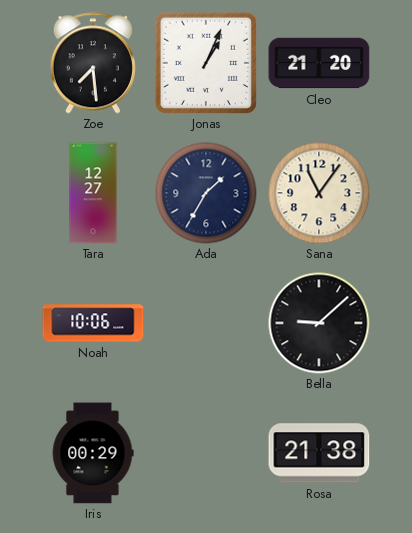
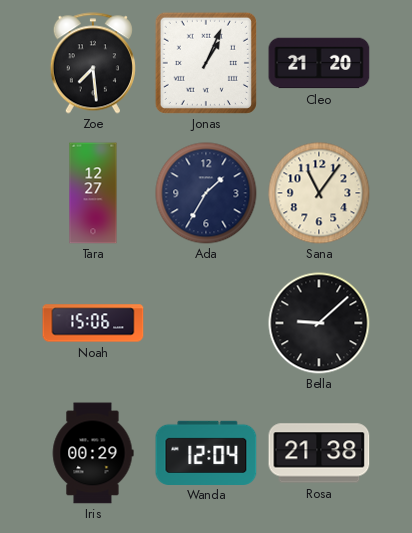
Noah: 10:06 -> 15:06 (93, 323)
Wanda: none -> 12:04 (206, 452)
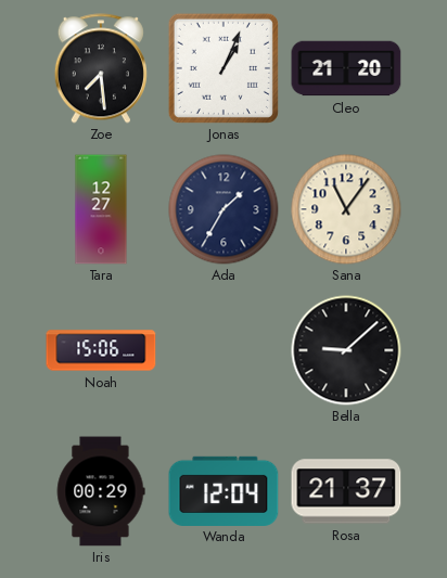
Rosa: 21:38 -> 21:37 (346, 491)
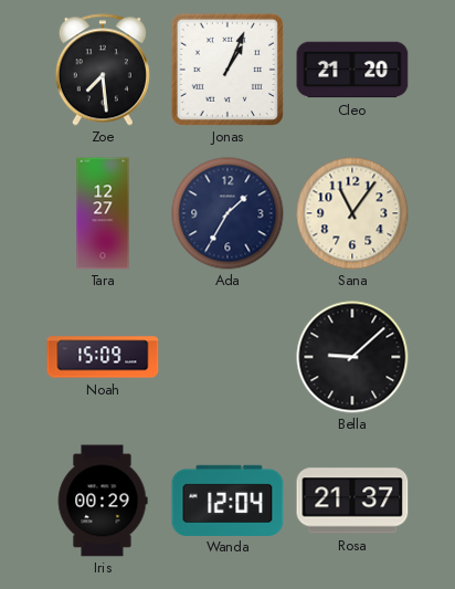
Noah: 15:06 -> 15:09 (103, 357)
